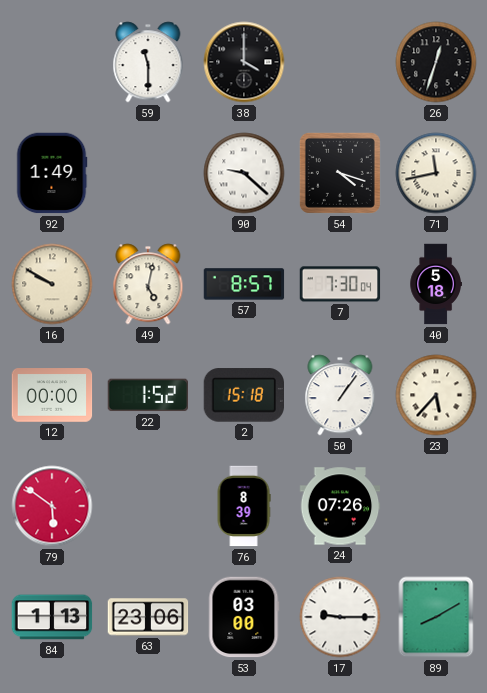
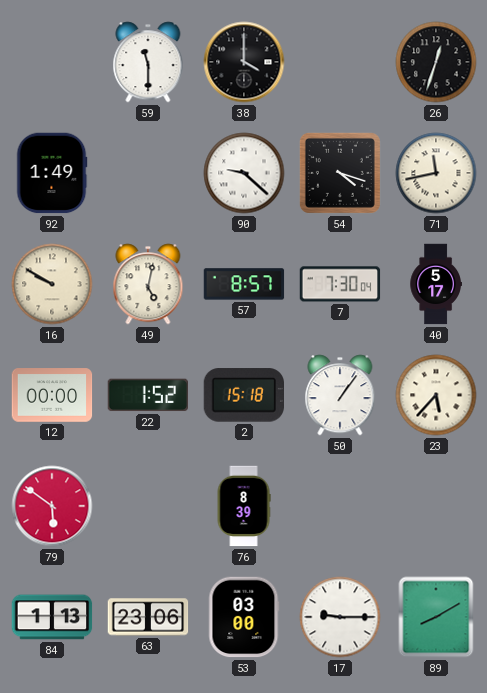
40: 5:18 -> 5:17 (436, 284)
24: 07:26 -> none (340, 506)
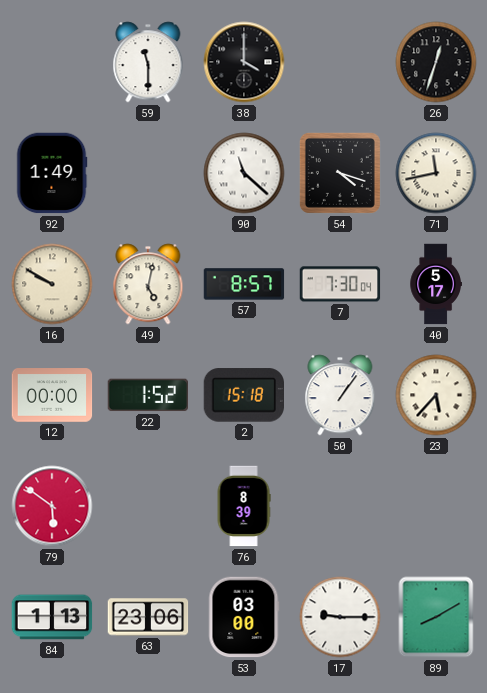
90: 9:22 -> 11:22 (244, 173)
